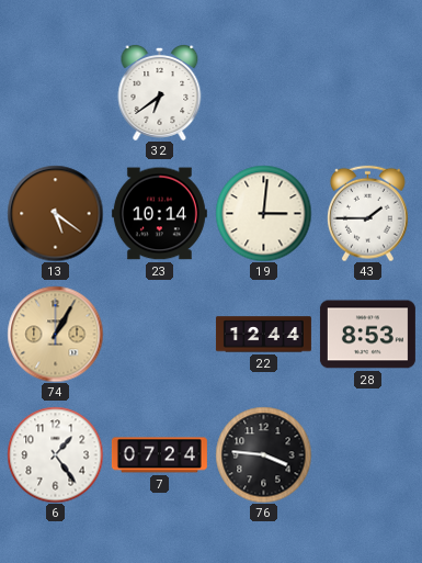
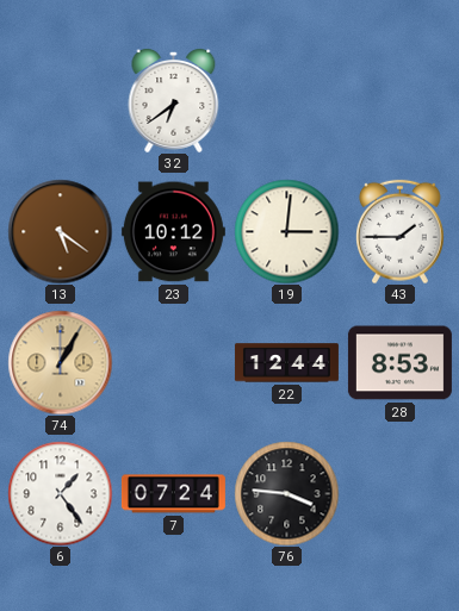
23: 10:14 -> 10:12 (173, 232)
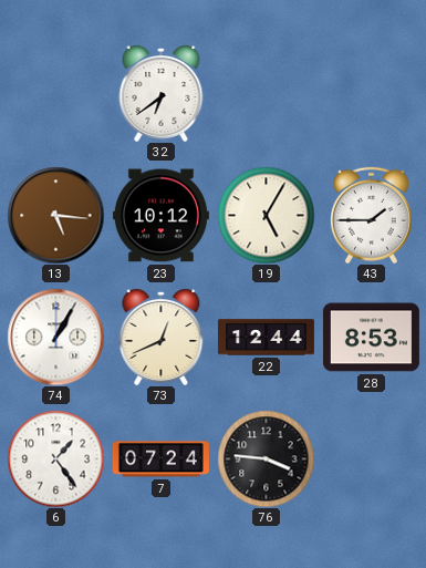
13: 5:21 -> 5:16 (55, 215)
19: 3:01 -> 5:05 (266, 215)
74 dial: champagne -> white (55, 337)
73: none -> 12:41 (162, 338)
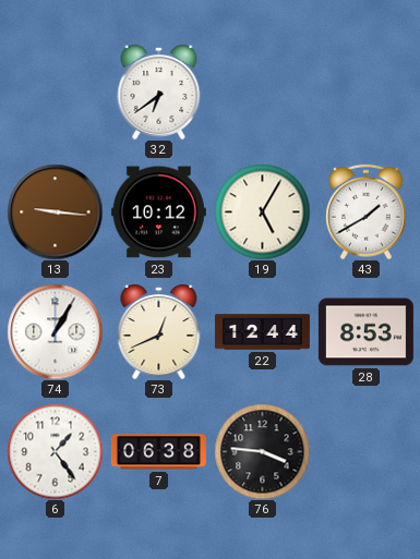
13: 5:16 -> 9:16 (55, 211)
43: 1:45 -> 1:40 (367, 211)
7: 07:24 -> 06:38 (158, 452)
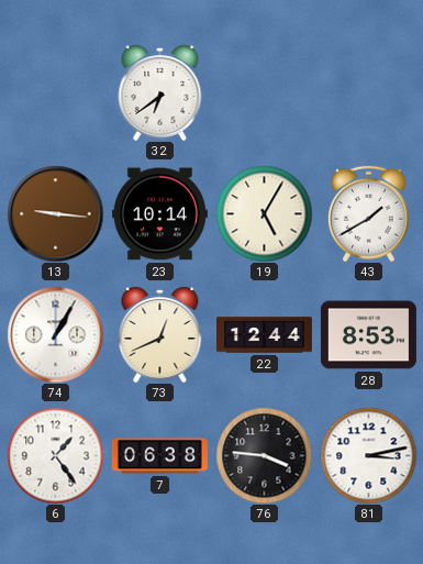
23: 10:12 -> 10:14 (159, 214)
81: none -> 3:13 (368, 455)
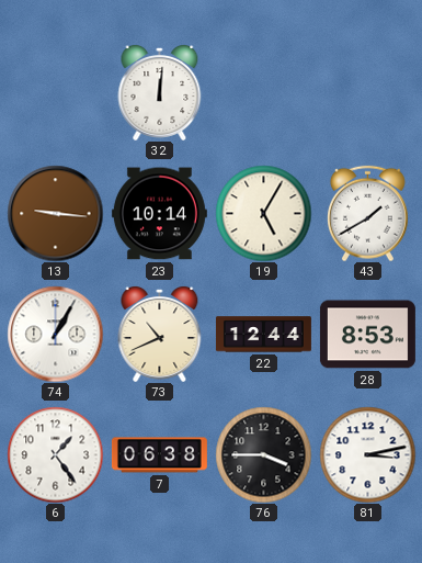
32: 6:39 -> 12:01 (160, 93)
73: 12:41 -> 10:41 (160, 335)
76: 3:46 -> 3:45 (263, 454)
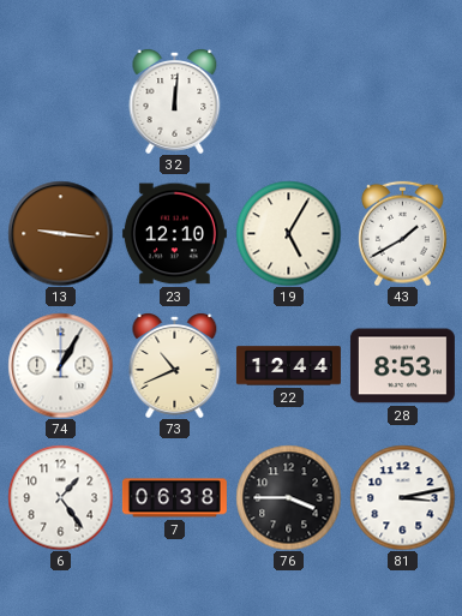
23: 10:14 -> 12:10 (174, 234)
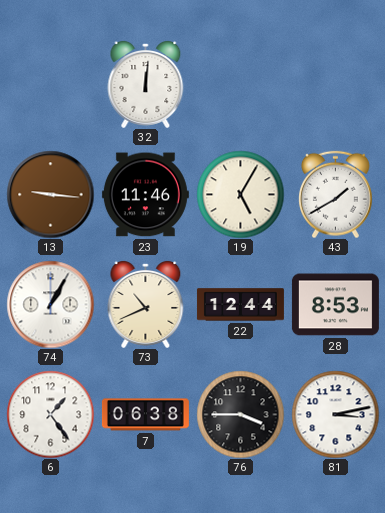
23: 12:10 -> 11:46 (145, 195)
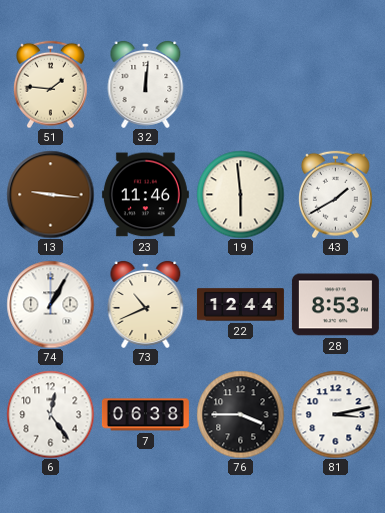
51: none -> 1:46 (51, 84)
19: 5:05 -> 5:59 (240, 194)
6: 1:24 -> 12:24 (50, 414)
